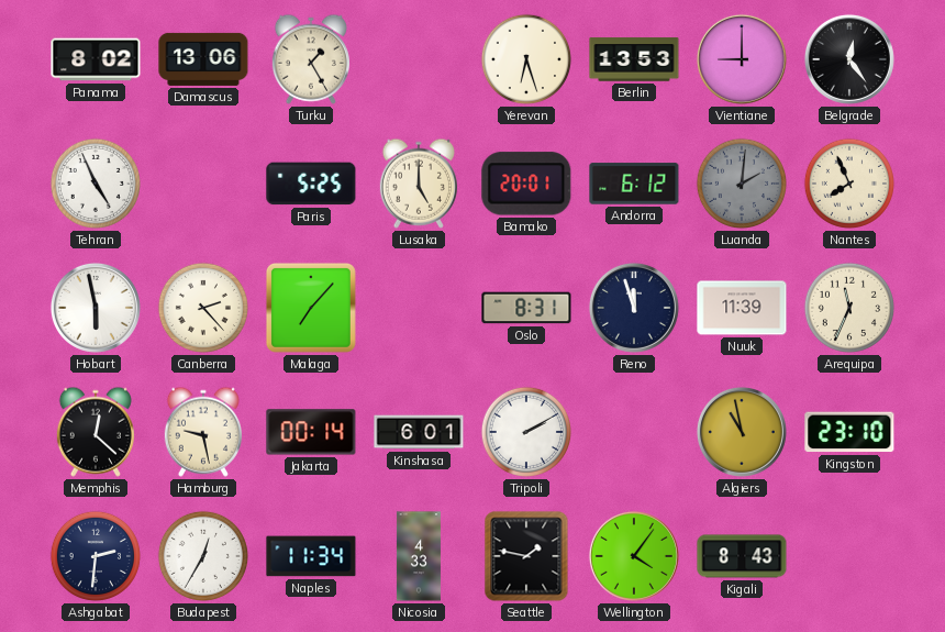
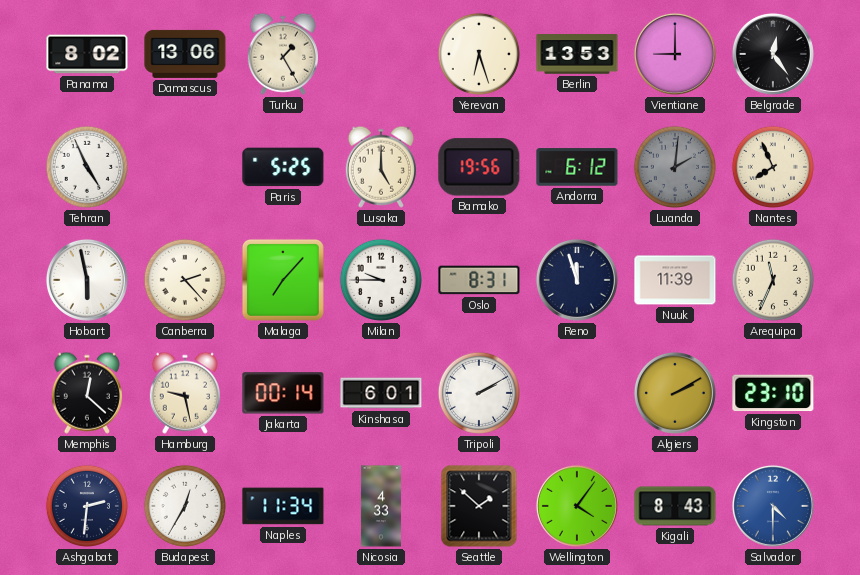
Bamako: 20:01 -> 19:56 (479, 167)
Milan: none -> 9:45 (381, 280)
Algiers: 10:58 -> 2:10 (675, 393)
Seattle: 1:47 -> 1:52 (479, 506)
Salvador: none -> 4:30 (773, 506)
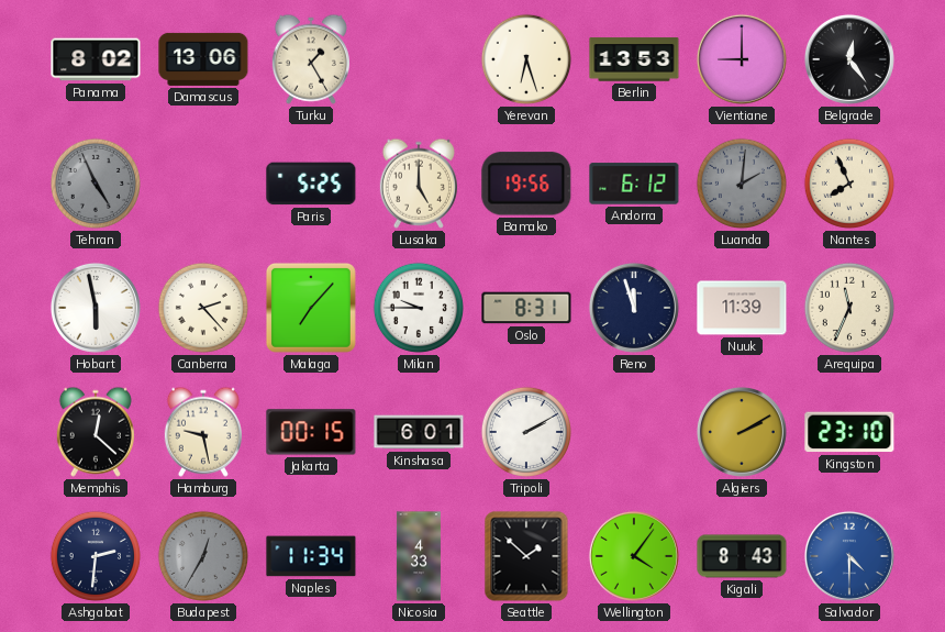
Tehran dial: white -> grey (96, 184)
Jakarta: 00:14 -> 00:15 (311, 432)
Budapest dial: white -> grey (203, 556)
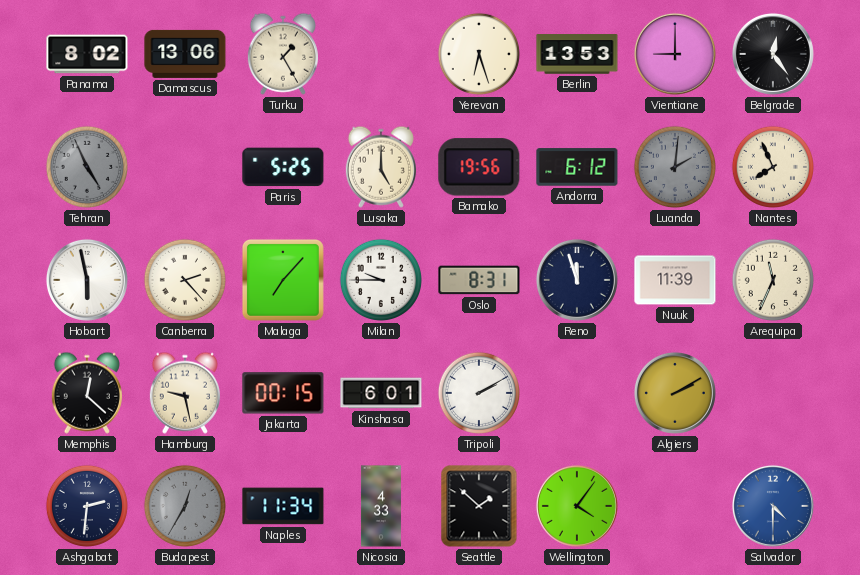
Kingston: 23:10 -> none (849, 432)
Kigali: 8:43 -> none (742, 556)
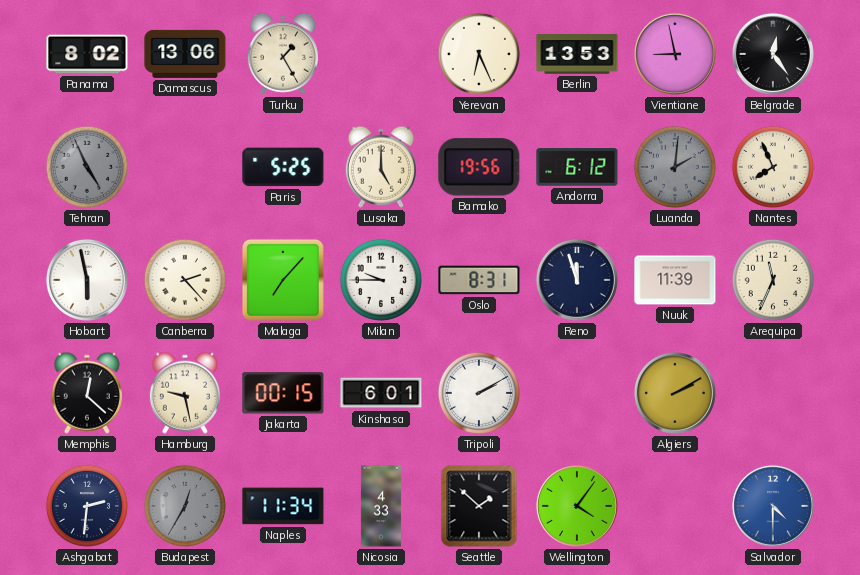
Yerevan: 6:27 -> 6:26 (479, 54)
Vientiane: 9:00 -> 8:58 (675, 54)
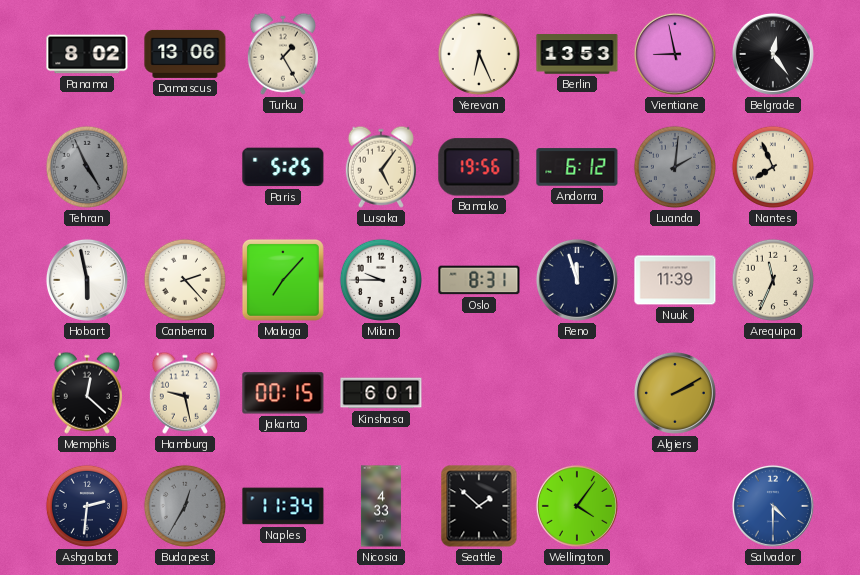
Lusaka: 5:00 -> 5:06 (381, 167)
Tripoli: 2:10 -> none (479, 393)
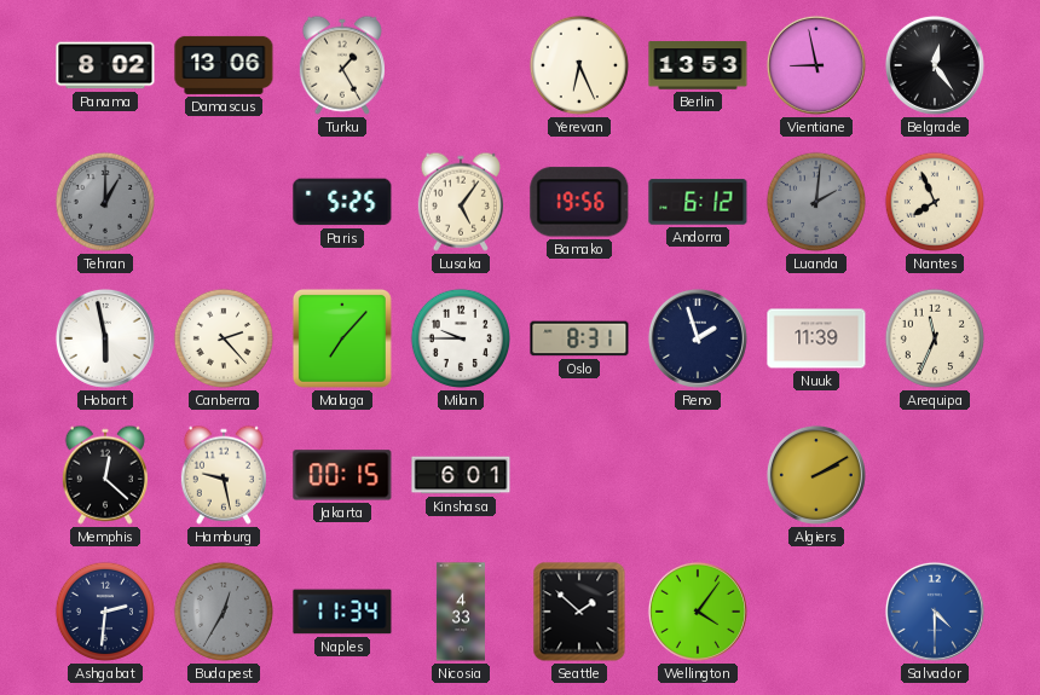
Tehran: 4:56 -> 1:00 (105, 202)
Reno: 11:57 -> 1:57 (698, 338)
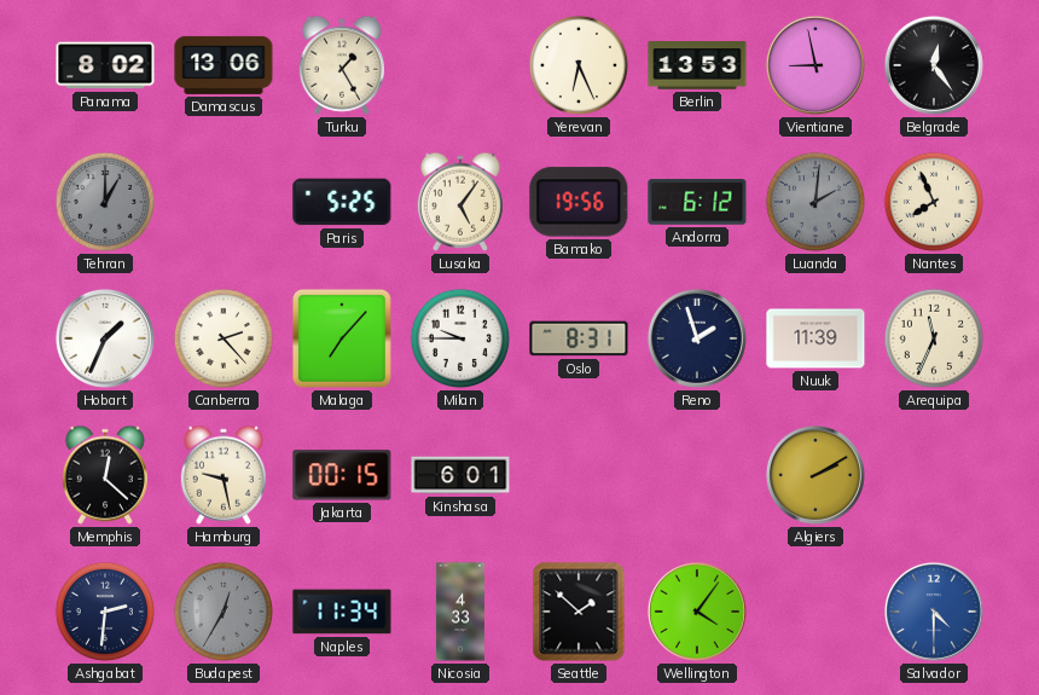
Hobart: 5:58 -> 1:34 (105, 338)
